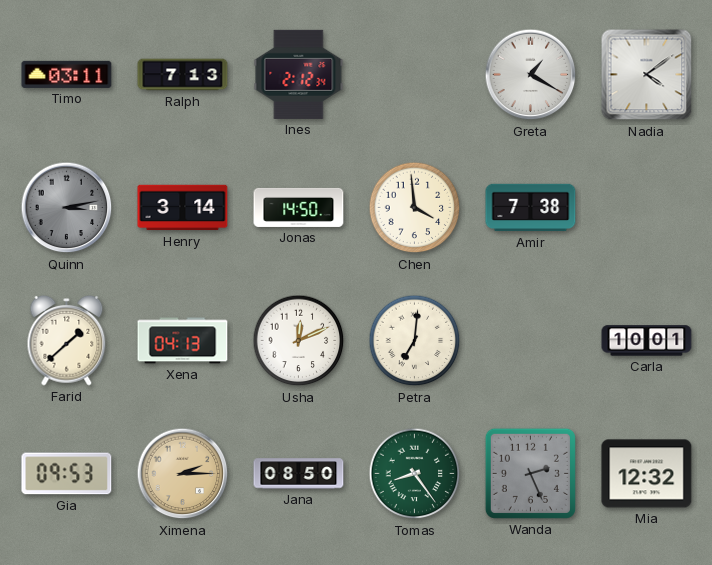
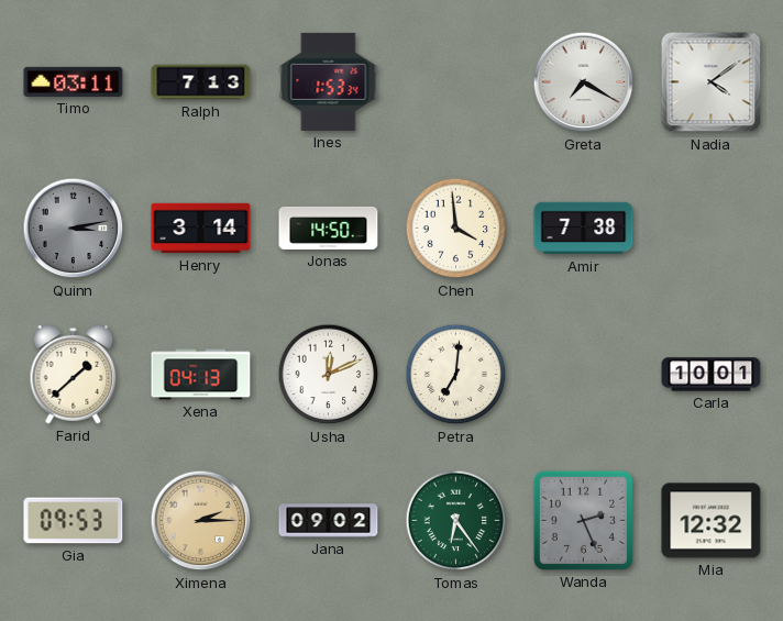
Ines: 2:12 -> 1:53 (329, 81)
Greta: 1:20 -> 7:20 (584, 82)
Jana: 08:50 -> 09:02 (329, 521)
Tomas: 8:24 -> 6:24 (456, 521)
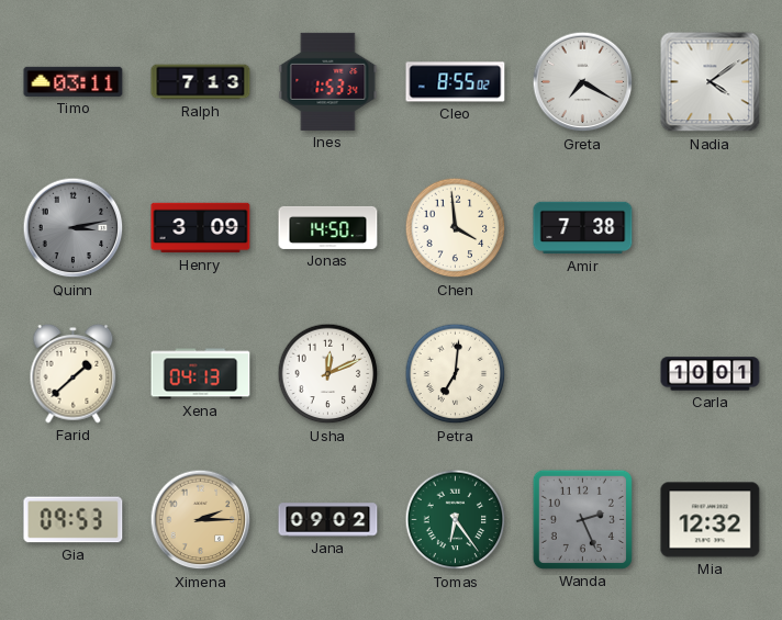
Cleo: none -> 8:55 (456, 82)
Henry: 3:14 -> 3:09 (201, 228)
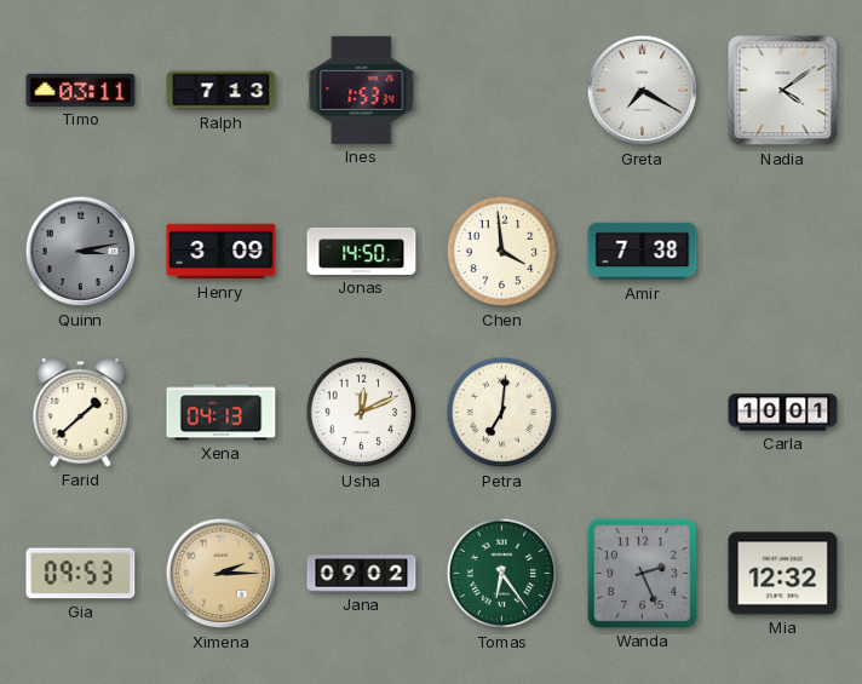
Cleo: 8:55 -> none (456, 82)
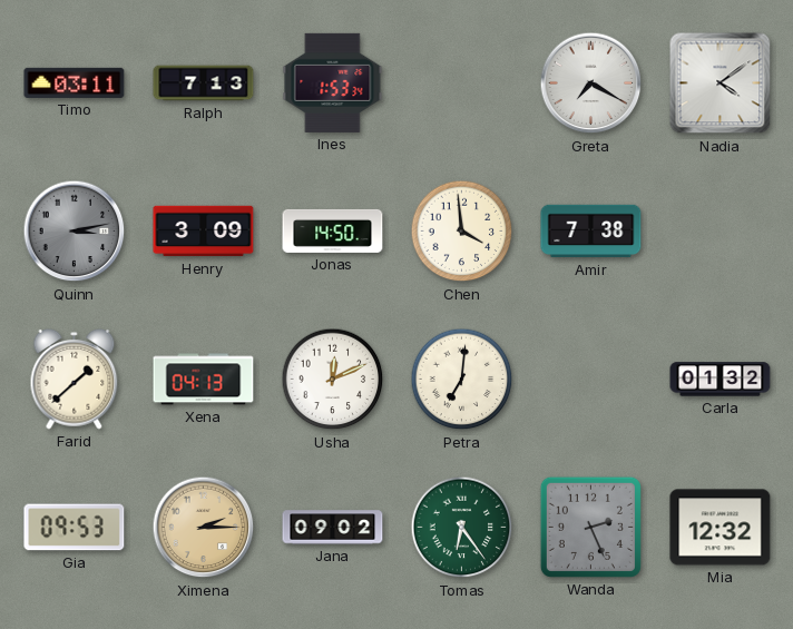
Carla: 10:01 -> 01:32 (721, 380)
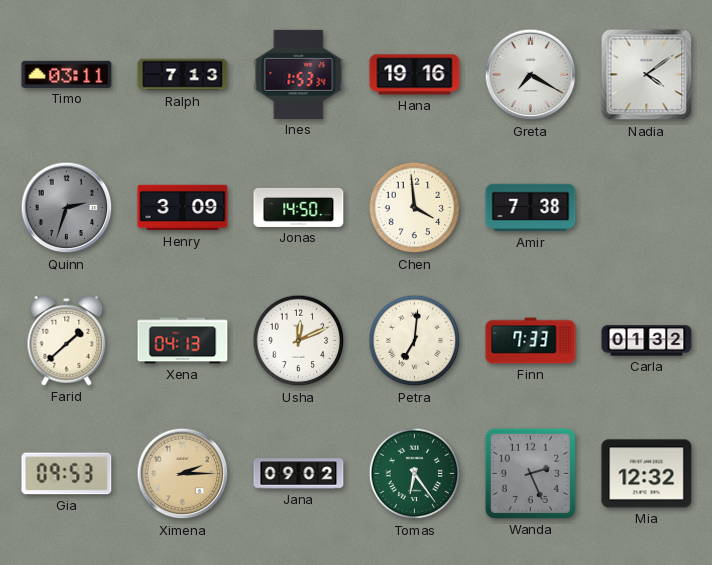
Hana: none -> 19:16 (415, 75)
Quinn: 3:13 -> 2:33 (67, 208)
Finn: none -> 7:33 (531, 341)
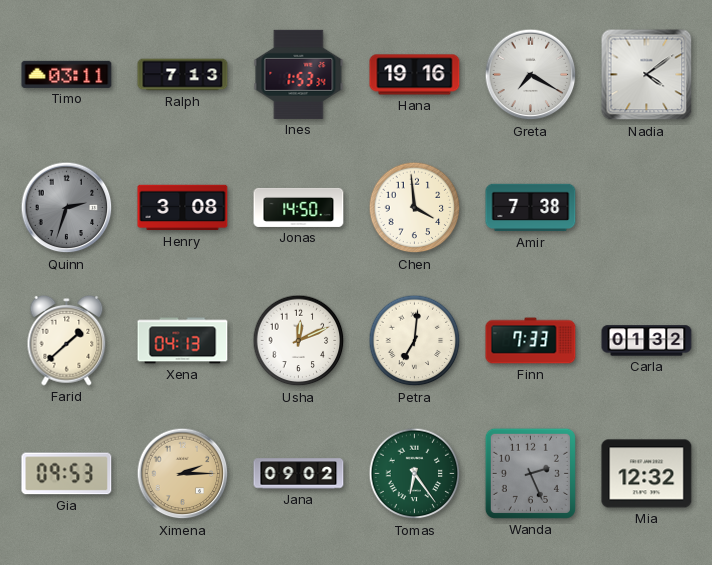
Henry: 3:09 -> 3:08 (183, 208)
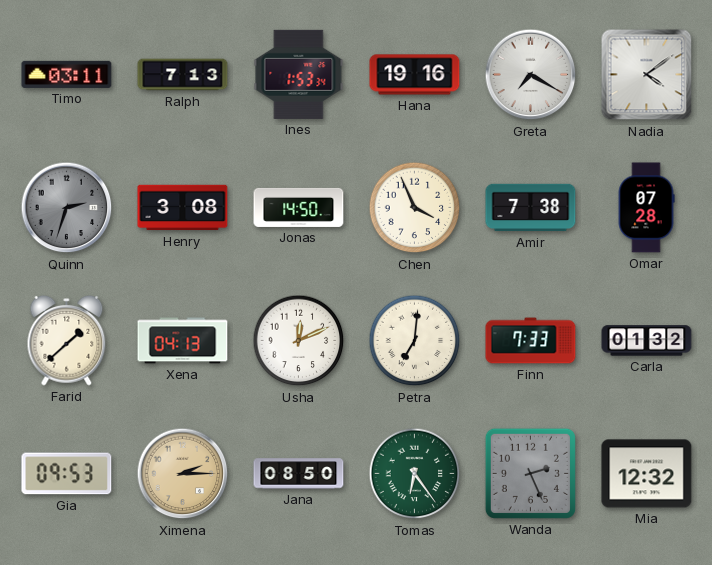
Chen: 3:59 -> 3:56 (415, 208)
Omar: none -> 07:28 (646, 208)
Jana: 09:02 -> 08:50 (299, 474)
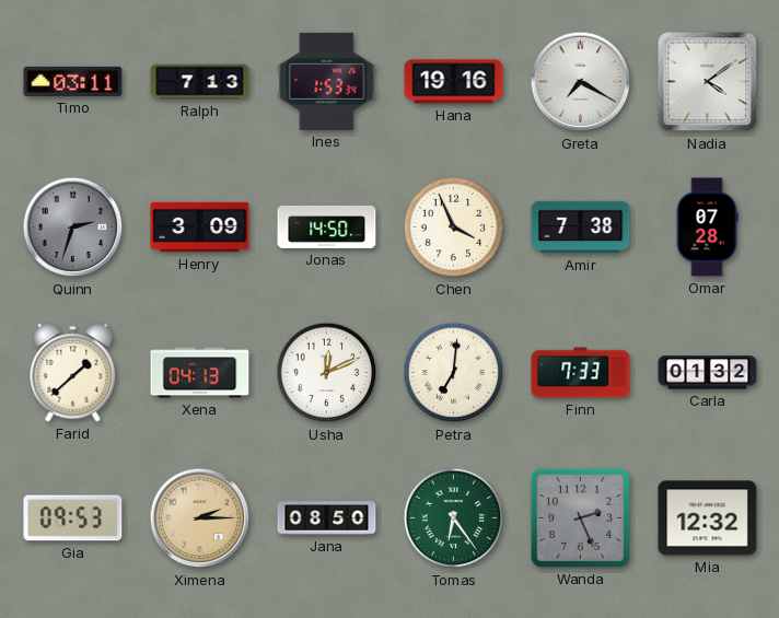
Henry: 3:08 -> 3:09 (200, 228)
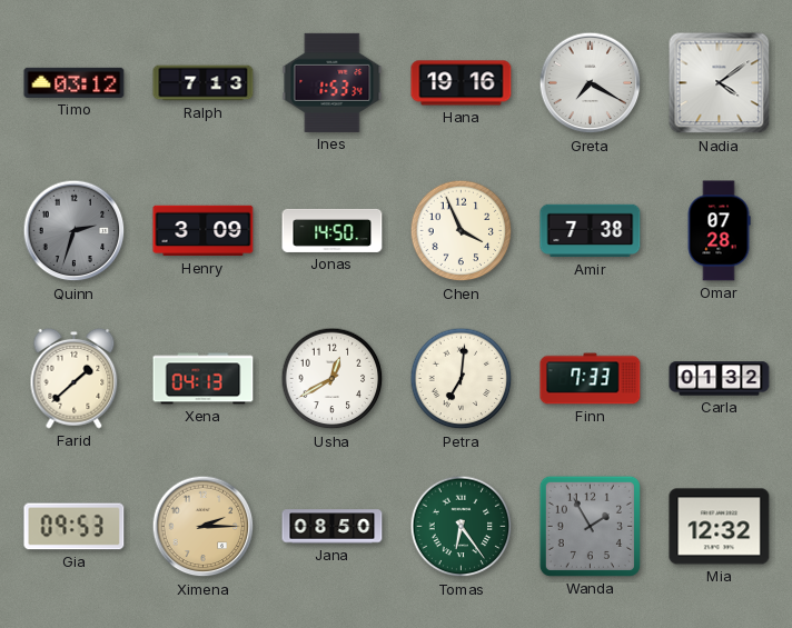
Timo: 03:11 -> 03:12 (75, 82)
Usha: 12:11 -> 12:40 (333, 379)
Wanda: 2:26 -> 1:55 (590, 526)
